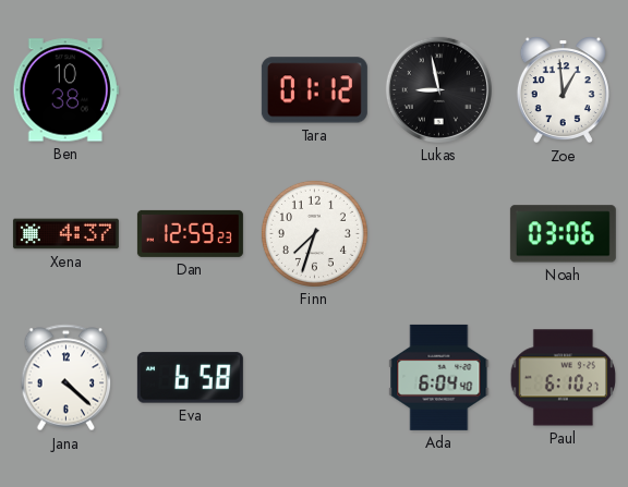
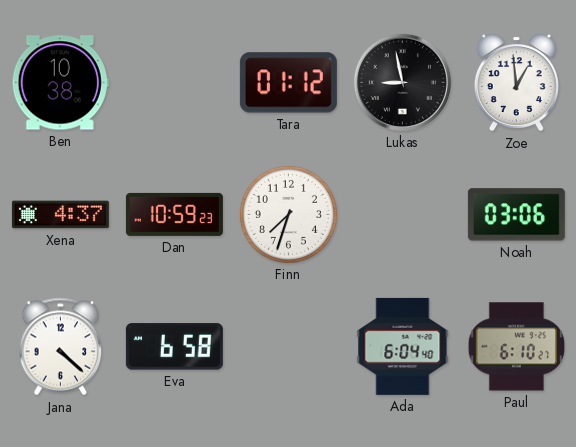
Dan: 12:59 -> 10:59 (174, 214)
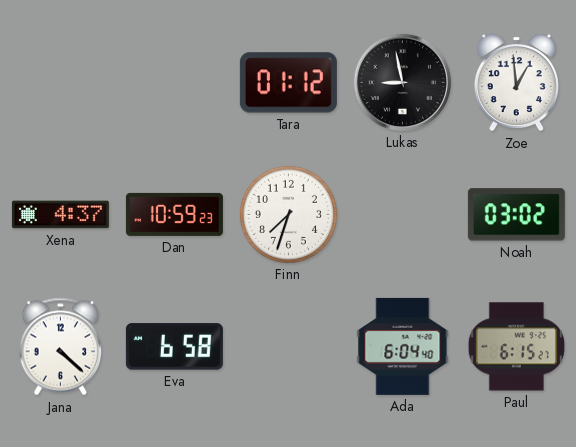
Ben: 10:38 -> none (60, 83)
Noah: 03:06 -> 03:02 (516, 215)
Paul: 6:10 -> 6:15 (516, 347)
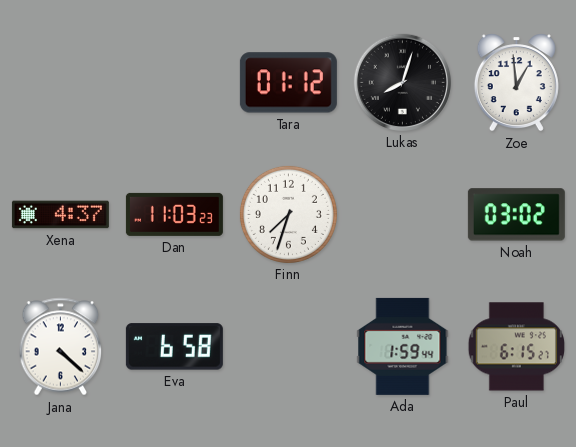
Lukas: 8:58 -> 8:03 (402, 82)
Dan: 10:59 -> 11:03 (174, 214)
Ada: 6:04 -> 1:59 (403, 346)
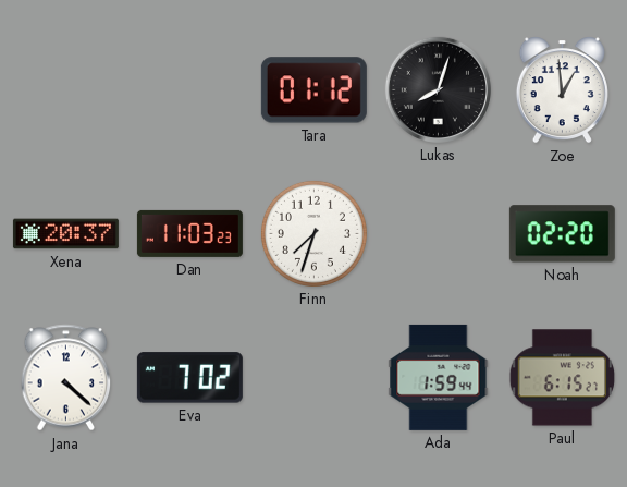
Xena: 4:37 -> 20:37 (65, 234)
Noah: 03:02 -> 02:20 (562, 234)
Eva: 6:58 -> 7:02 (189, 378)
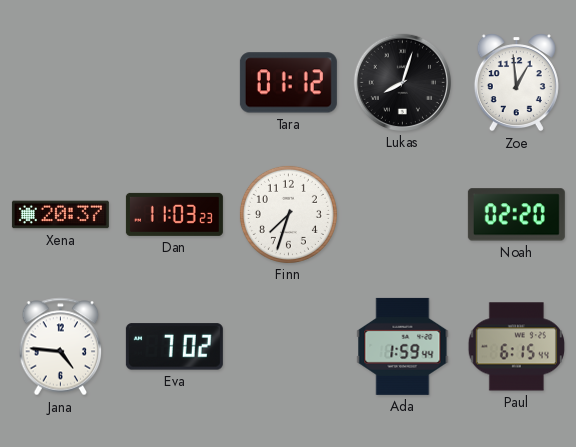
Jana: 4:22 -> 4:46 (61, 347)
Paul: 6:15:27 -> 6:15:44 (516, 347)
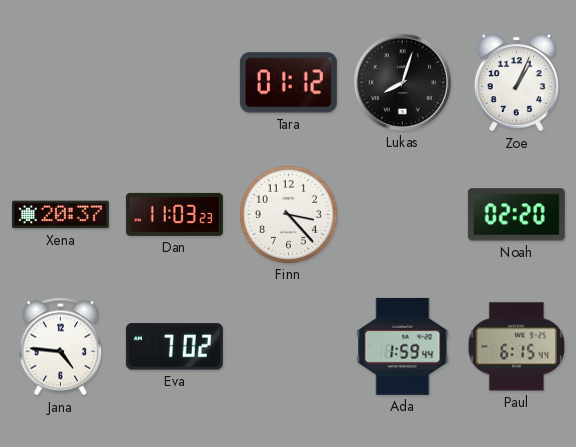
Zoe: 12:59 -> 1:04 (516, 83)
Finn: 7:33 -> 3:23 (288, 214)
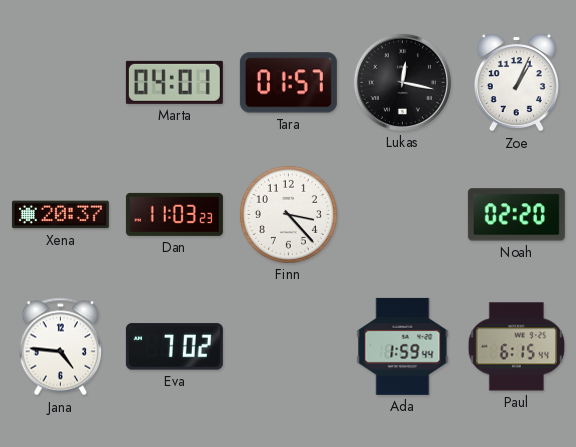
Marta: none -> 04:01 (174, 82)
Tara: 01:12 -> 01:57 (288, 83)
Lukas: 8:03 -> 12:17 (402, 82)
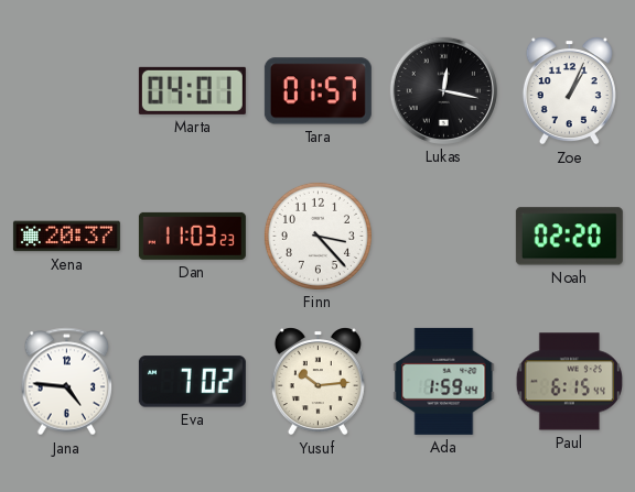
Yusuf: none -> 10:14 (317, 382)
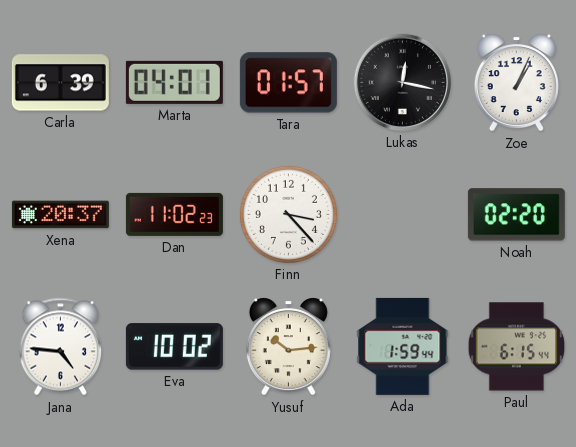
Carla: none -> 6:39 (60, 83)
Dan: 11:03 -> 11:02 (174, 214)
Eva: 7:02 -> 10:02 (174, 347)
